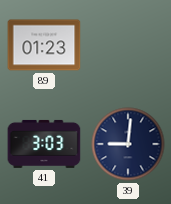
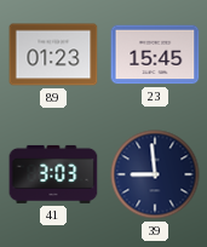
23: none -> 15:45 (155, 54)
39: 9:01 -> 8:59 (155, 174)
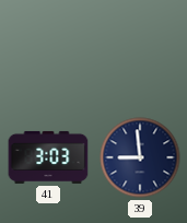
89: 01:23 -> none (53, 54)
23: 15:45 -> none (155, 54)
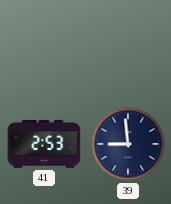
41: 3:03 -> 2:53 (44, 144)
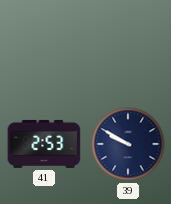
39: 8:59 -> 9:50 (128, 144)
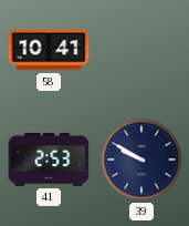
58: none -> 10:41 (49, 50)
